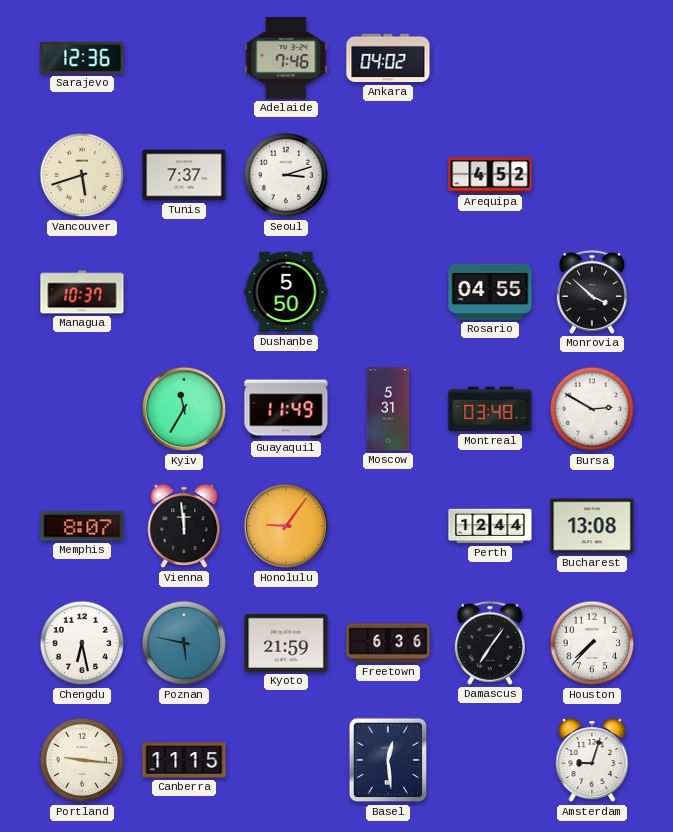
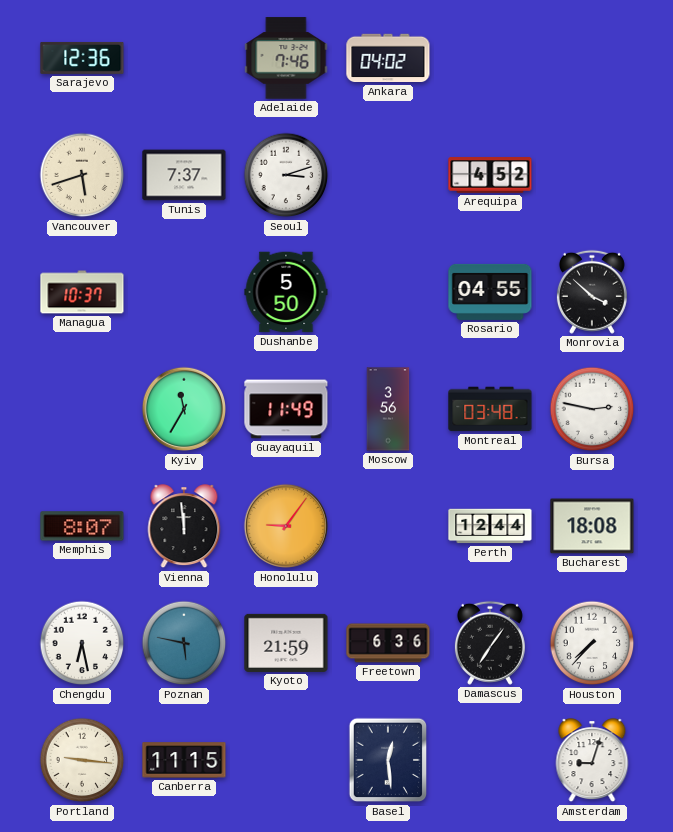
Moscow: 5:31 -> 3:56 (388, 409)
Bursa: 2:50 -> 2:47 (592, 409)
Bucharest: 13:08 -> 18:08 (592, 526)
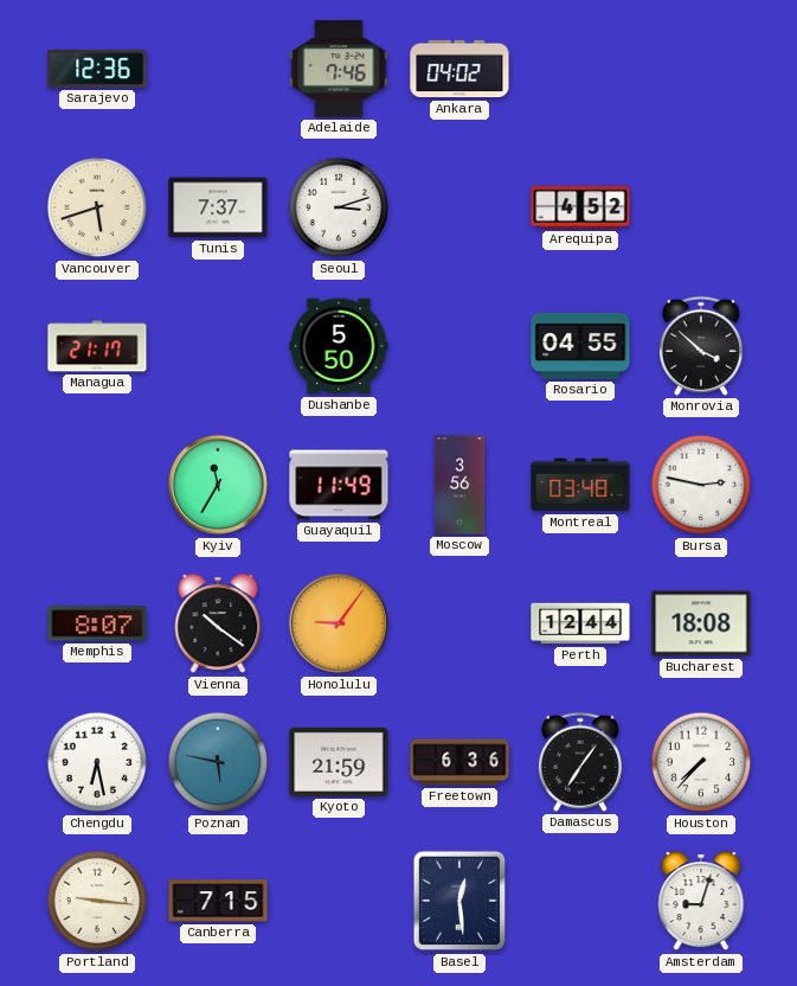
Managua: 10:37 -> 21:17 (97, 346)
Vienna: 11:59 -> 10:21 (218, 625)
Canberra: 11:15 -> 7:15 (218, 901)
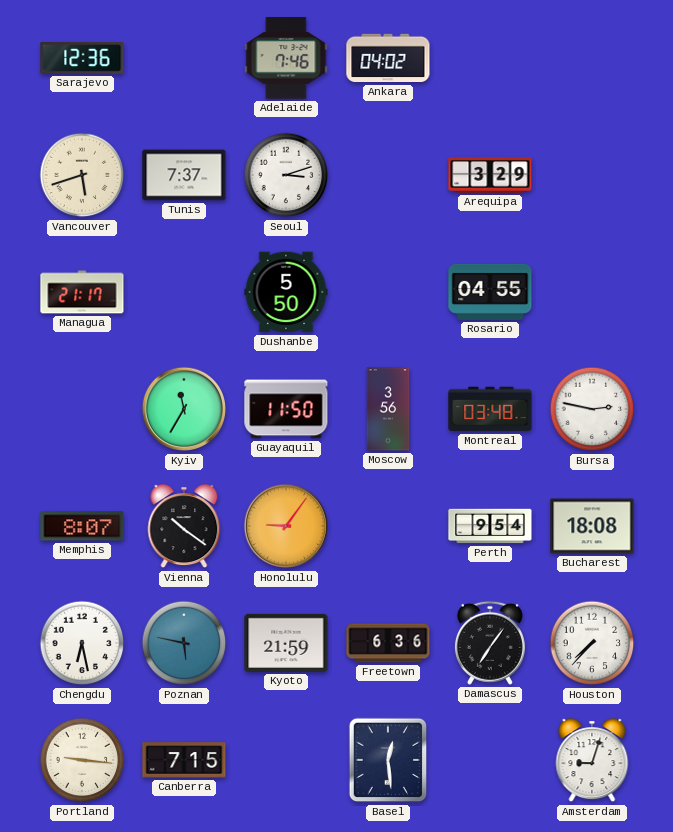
Arequipa: 4:52 -> 3:29 (490, 175)
Monrovia: 3:52 -> none (701, 346)
Guayaquil: 11:49 -> 11:50 (286, 409)
Perth: 12:44 -> 9:54 (490, 526)
